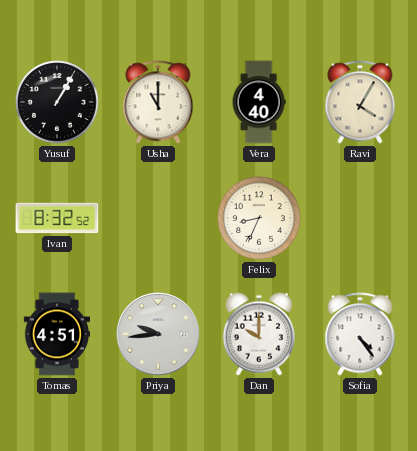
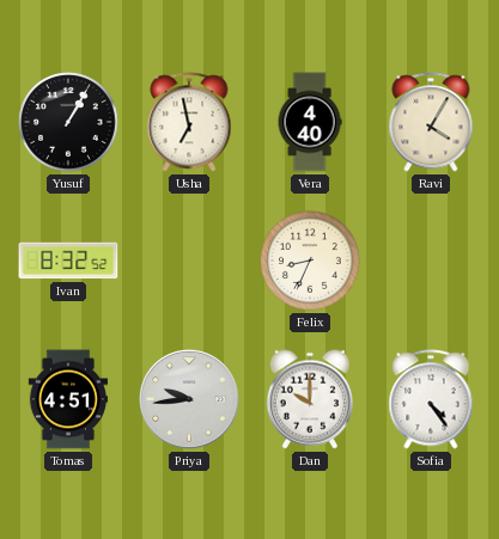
Usha: 11:00 -> 6:58 (189, 122)
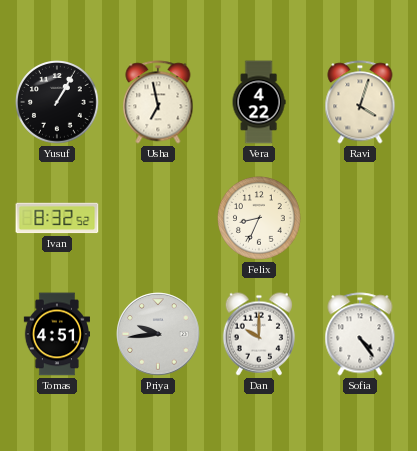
Vera: 4:40 -> 4:22 (259, 102)
Ravi: 4:05 -> 4:03 (360, 102)
